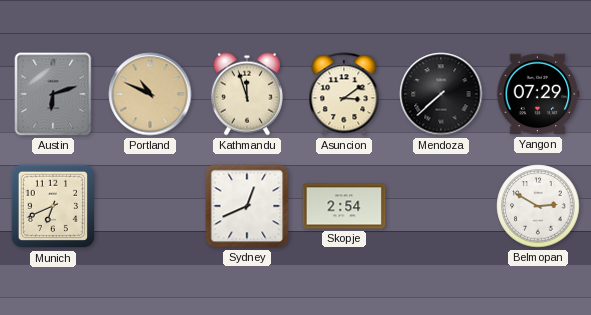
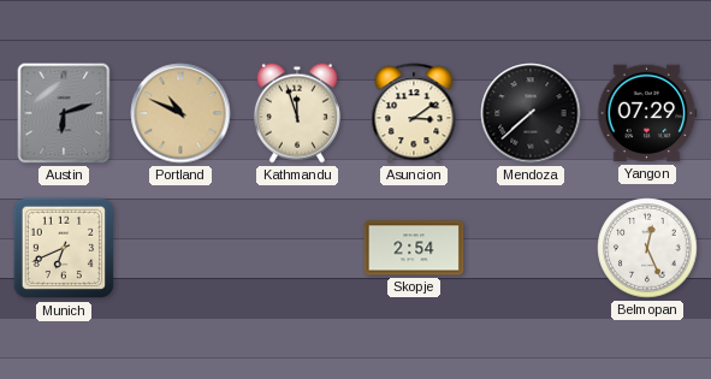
Sydney: 12:41 -> none (247, 206)
Belmopan: 2:50 -> 12:26 (647, 248)
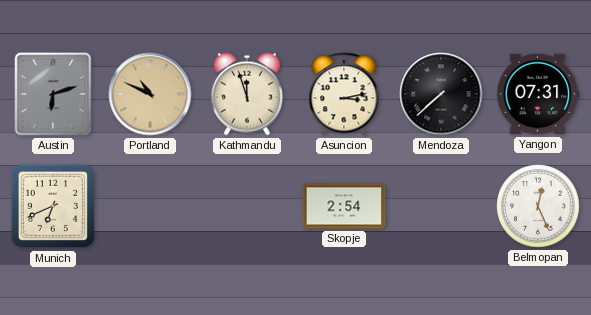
Asuncion: 3:09 -> 3:13 (344, 94)
Yangon: 07:29 -> 07:31 (538, 94)
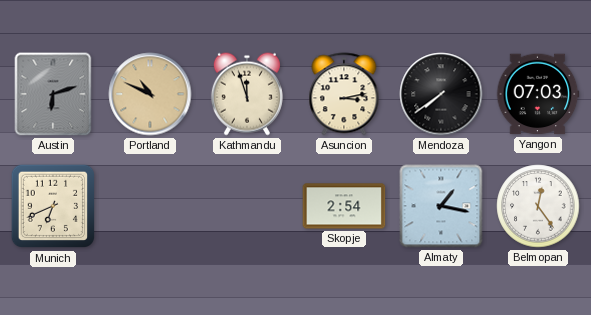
Mendoza: 7:38 -> 7:39 (441, 94)
Yangon: 07:31 -> 07:03 (538, 94)
Almaty: none -> 1:17 (441, 206)
Belmopan: 12:26 -> 12:24 (538, 206)
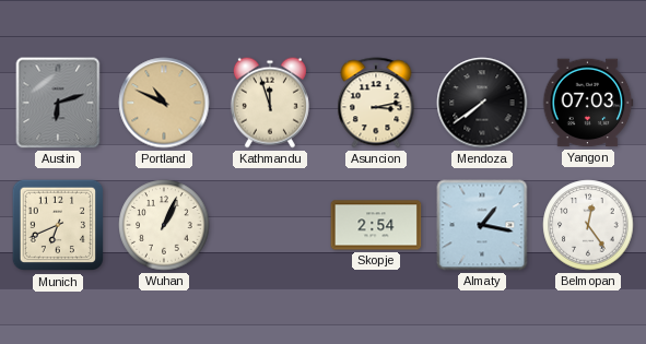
Wuhan: none -> 1:04 (164, 225)
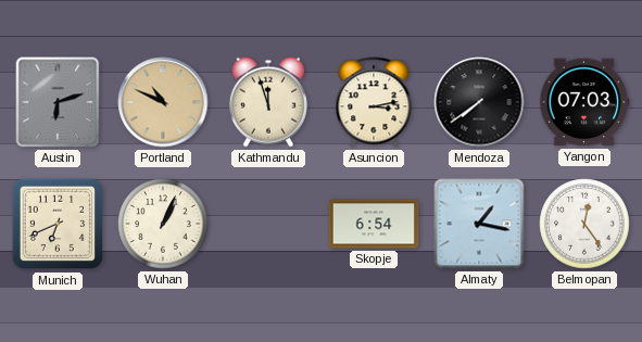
Skopje: 2:54 -> 6:54 (374, 224)
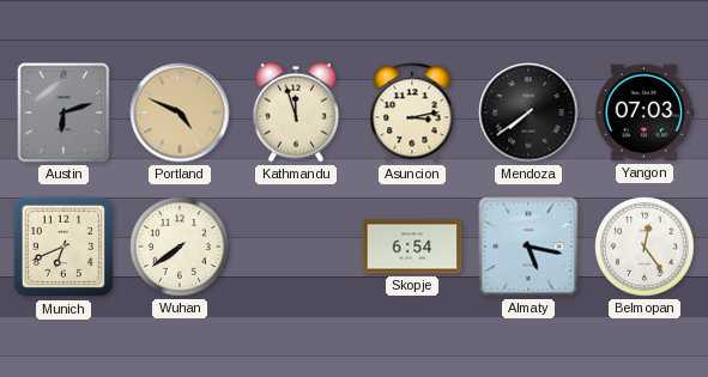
Portland: 10:49 -> 4:49 (180, 113)
Wuhan: 1:04 -> 7:39 (180, 247)
Almaty: 1:17 -> 5:17 (528, 247)
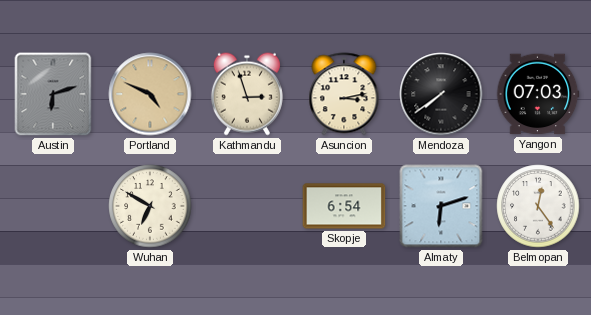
Kathmandu: 11:57 -> 2:57 (247, 94)
Munich: 6:41 -> none (63, 247)
Wuhan: 7:39 -> 6:50 (150, 206)
Almaty: 5:17 -> 6:12 (441, 206)
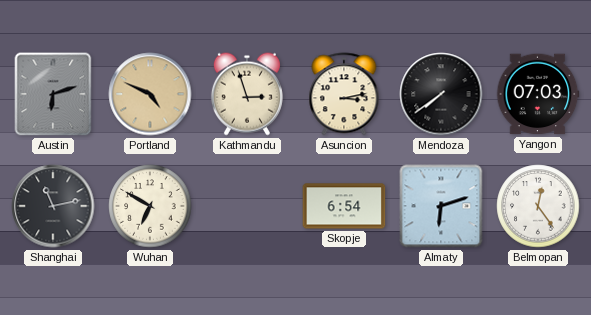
Shanghai: none -> 11:13 (53, 206)
